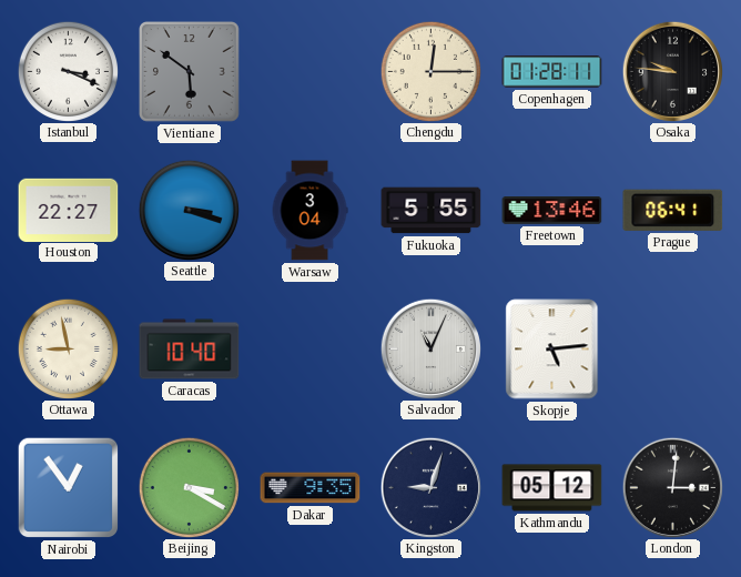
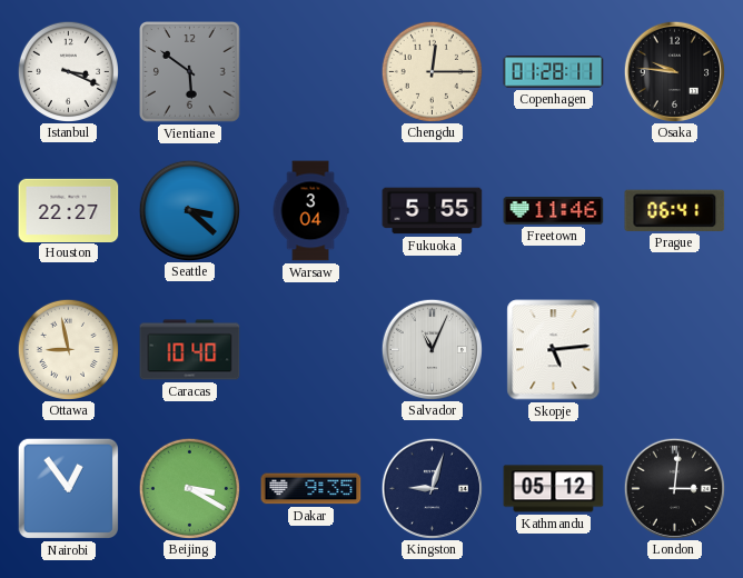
Seattle: 3:18 -> 3:22 (189, 210)
Freetown: 13:46 -> 11:46 (554, 211)
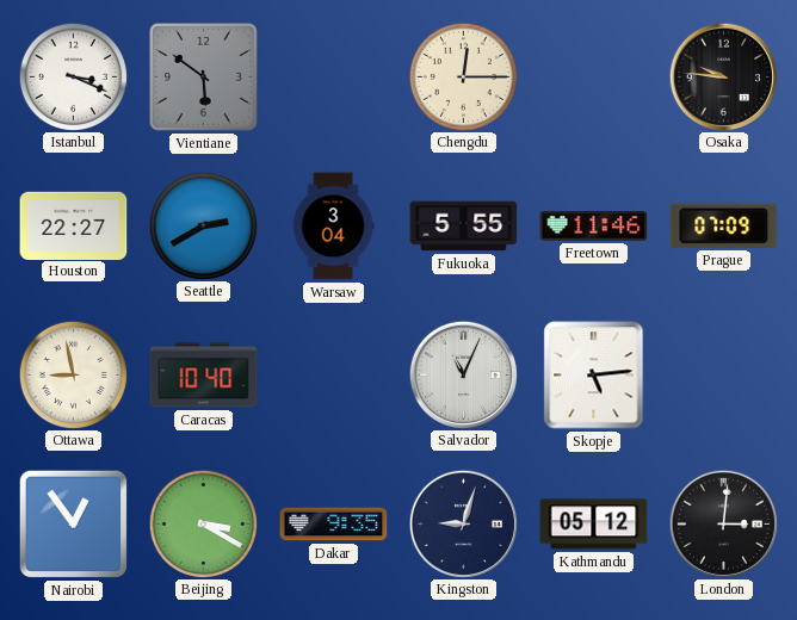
Copenhagen: 01:28 -> none (554, 72)
Seattle: 3:22 -> 2:40 (203, 225)
Prague: 06:41 -> 07:09 (724, 225)
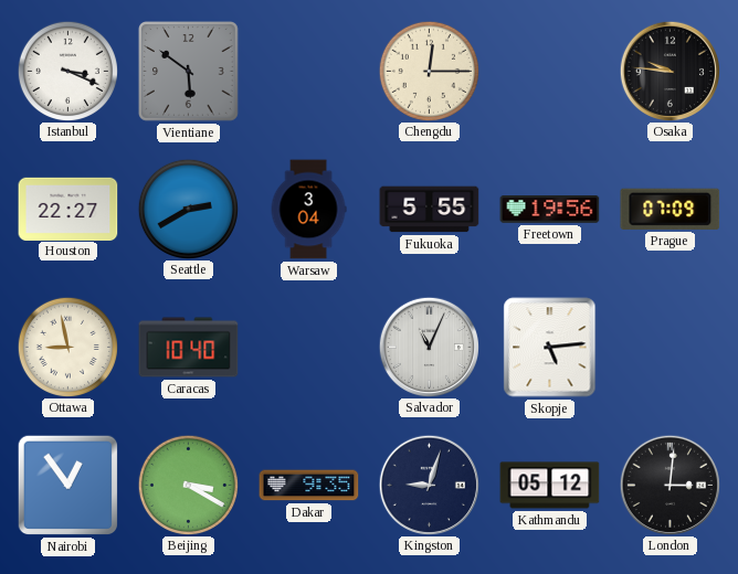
Freetown: 11:46 -> 19:56 (550, 210)
